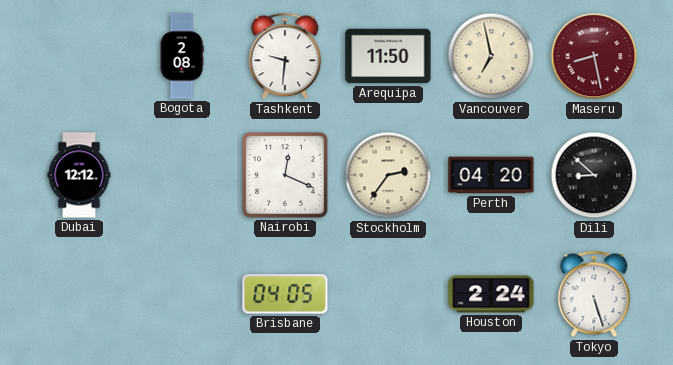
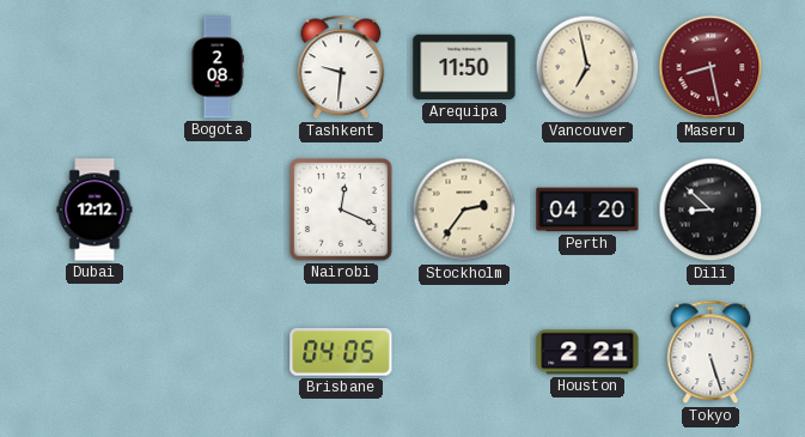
Houston: 2:24 -> 2:21 (587, 352)
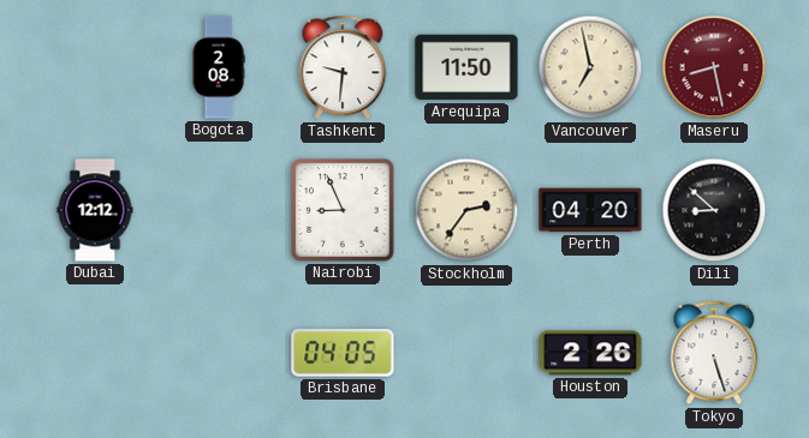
Nairobi: 12:19 -> 8:56 (344, 211)
Houston: 2:21 -> 2:26 (590, 353)
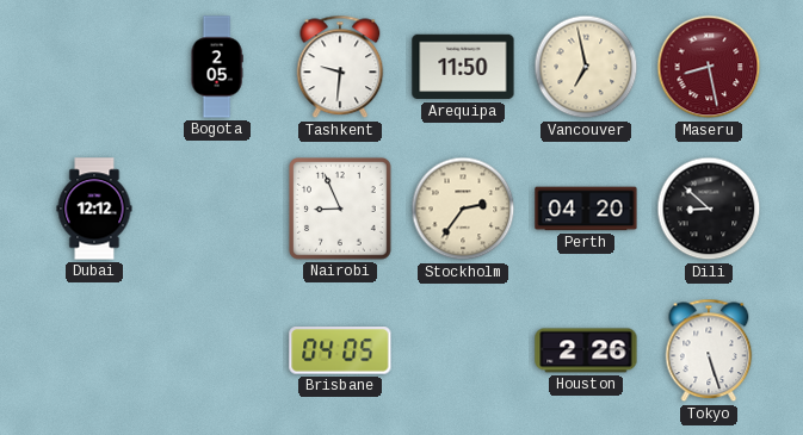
Bogota: 2:08 -> 2:05 (217, 67)
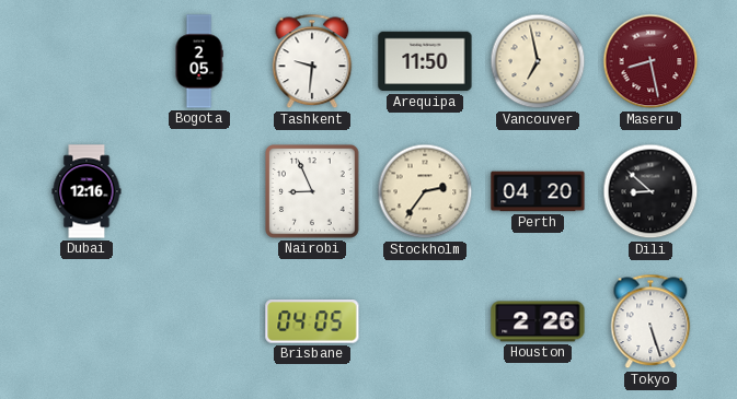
Dubai: 12:12 -> 12:16 (87, 191)
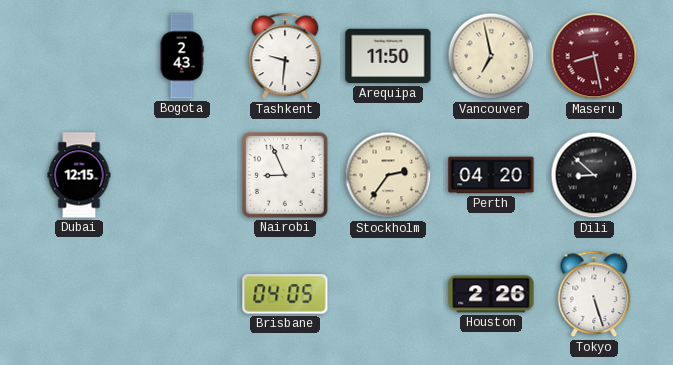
Bogota: 2:05 -> 2:43 (182, 56)
Dubai: 12:16 -> 12:15 (79, 175)
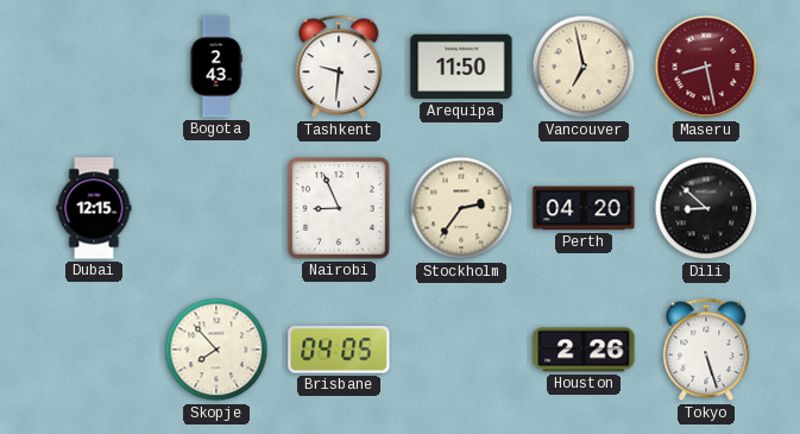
Skopje: none -> 7:53 (216, 350)
